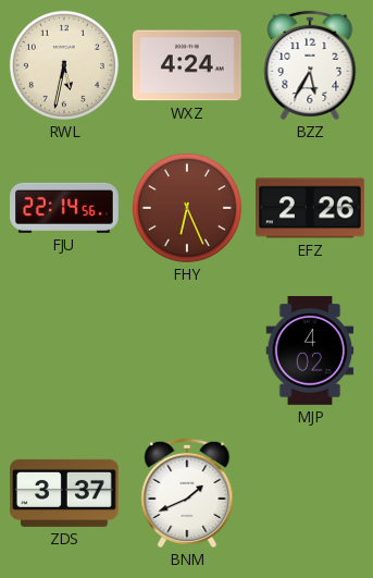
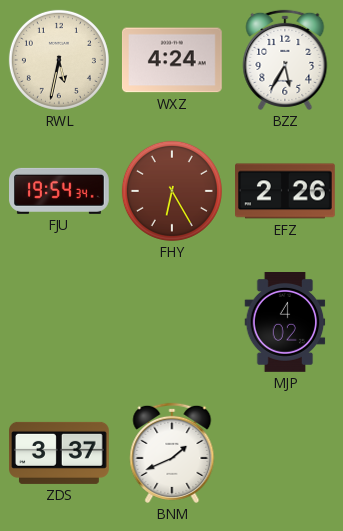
FJU: 22:14 -> 19:54 (60, 191)
FHY: 6:26 -> 6:25 (172, 191)
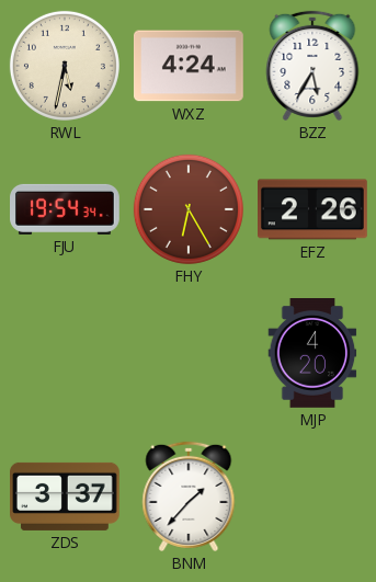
MJP: 4:02 -> 4:20 (312, 354)
BNM: 1:41 -> 1:37 (189, 497)
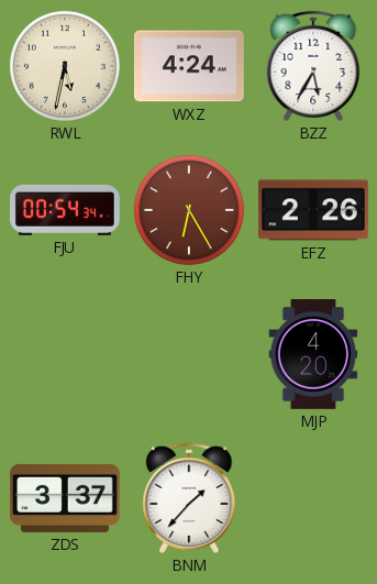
FJU: 19:54 -> 00:54 (66, 210)
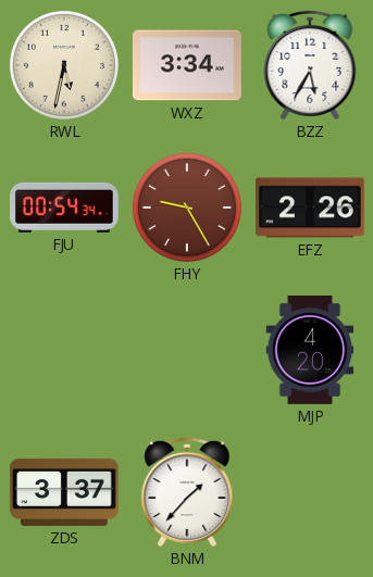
WXZ: 4:24 -> 3:34 (187, 65)
FHY: 6:25 -> 9:25 (187, 208)
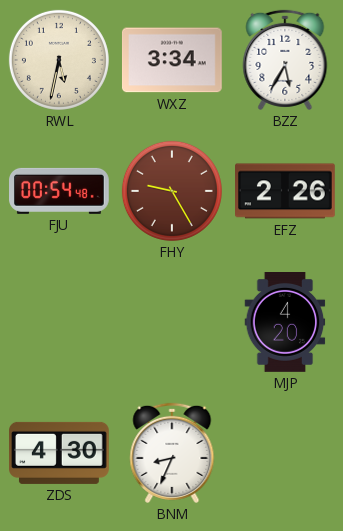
FJU: 00:54:34 -> 00:54:48 (60, 191)
ZDS: 3:37 -> 4:30 (60, 453)
BNM: 1:37 -> 8:34 (172, 453)
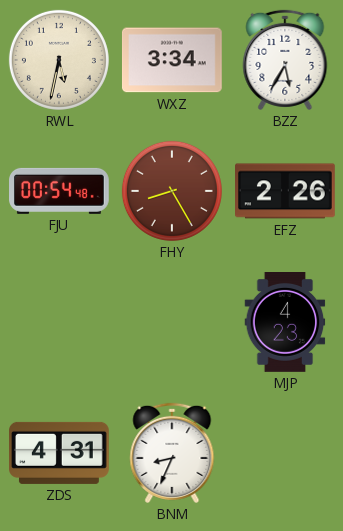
FHY: 9:25 -> 8:25 (172, 191)
MJP: 4:20 -> 4:23 (285, 323)
ZDS: 4:30 -> 4:31 (60, 453)
